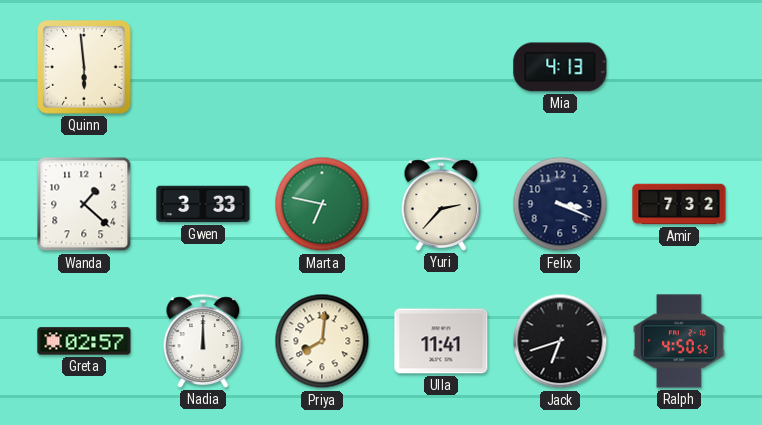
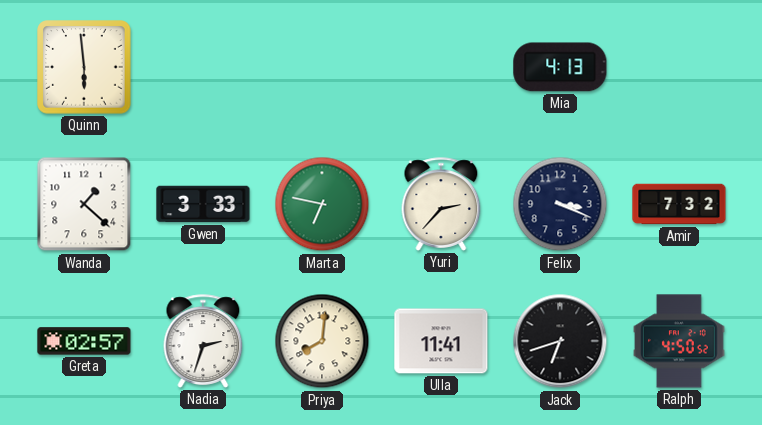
Nadia: 12:00 -> 2:33 (203, 341)
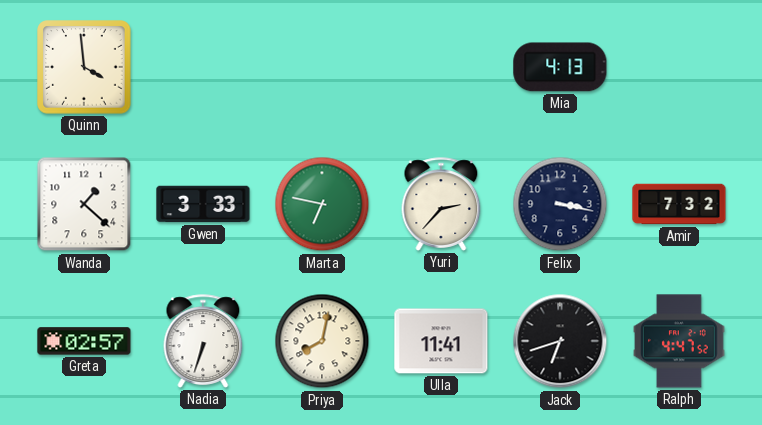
Quinn: 5:59 -> 3:59 (84, 67)
Felix: 3:19 -> 3:17 (560, 204)
Nadia: 2:33 -> 6:33 (203, 341)
Priya: 8:01 -> 8:02 (322, 341)
Ralph: 4:50 -> 4:47 (679, 341)
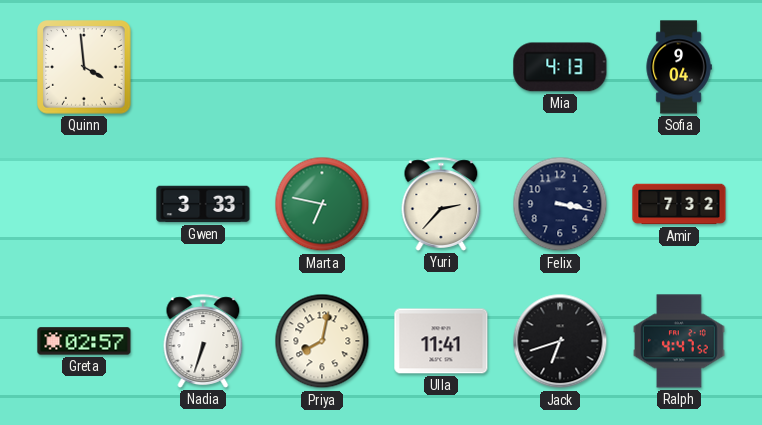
Sofia: none -> 9:04 (679, 67)
Wanda: 1:22 -> none (84, 204)
